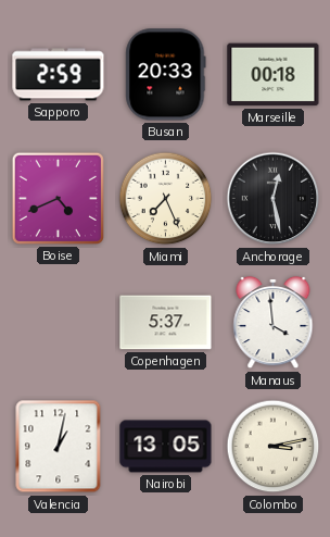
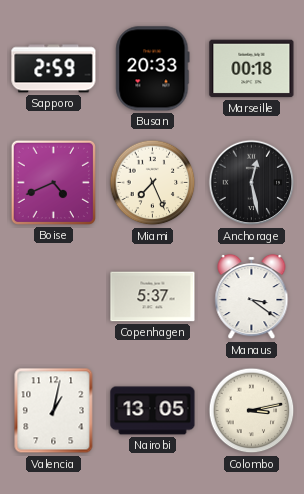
Manaus: 3:59 -> 3:21 (252, 297)
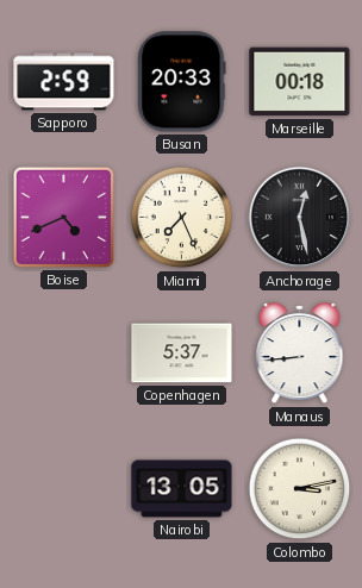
Manaus: 3:21 -> 8:44 (300, 354)
Valencia: 1:02 -> none (54, 411)
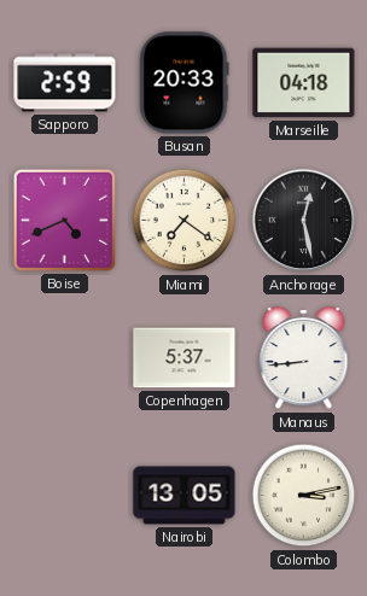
Marseille: 00:18 -> 04:18 (304, 83)
Miami: 7:26 -> 7:21 (185, 221)
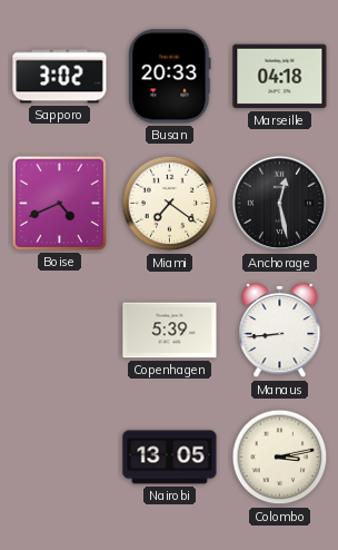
Sapporo: 2:59 -> 3:02 (60, 77)
Copenhagen: 5:37 -> 5:39 (170, 331)
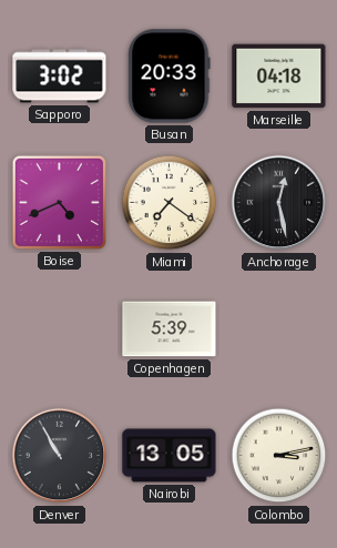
Manaus: 8:44 -> none (280, 331)
Denver: none -> 10:55 (60, 456)
